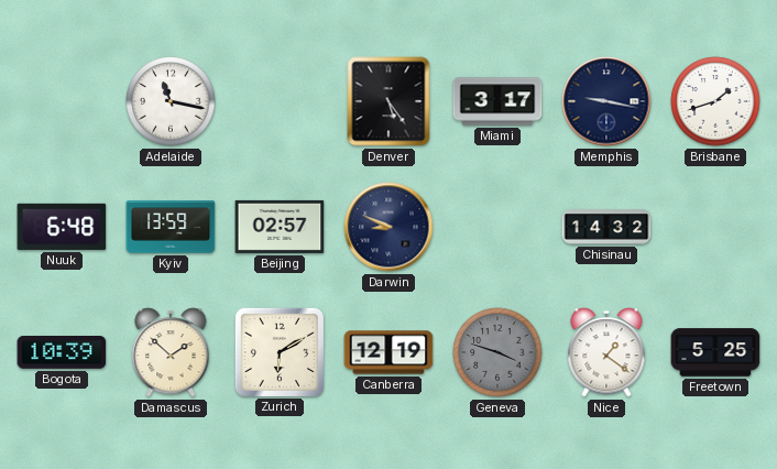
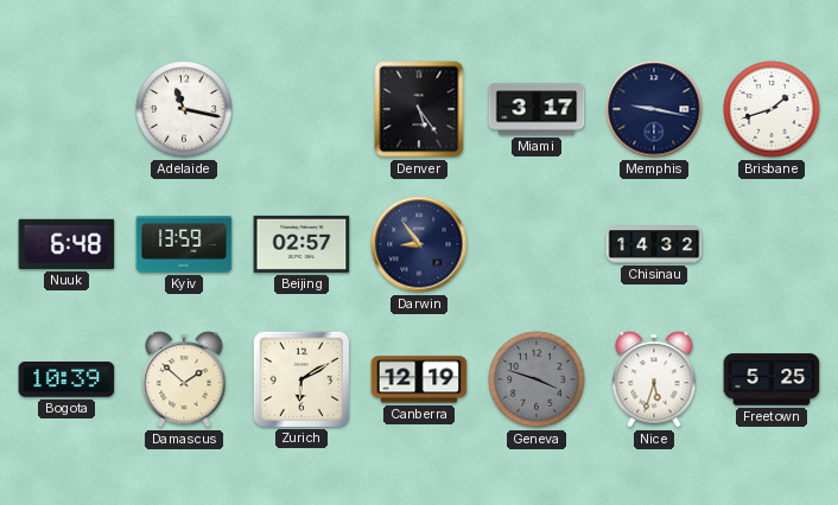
Darwin: 8:49 -> 8:54 (419, 244)
Nice: 1:21 -> 5:33 (654, 379)
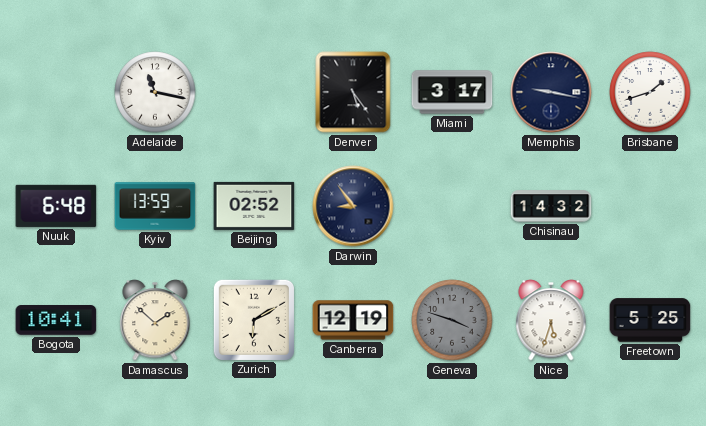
Beijing: 02:57 -> 02:52 (254, 206)
Bogota: 10:39 -> 10:41 (56, 321)
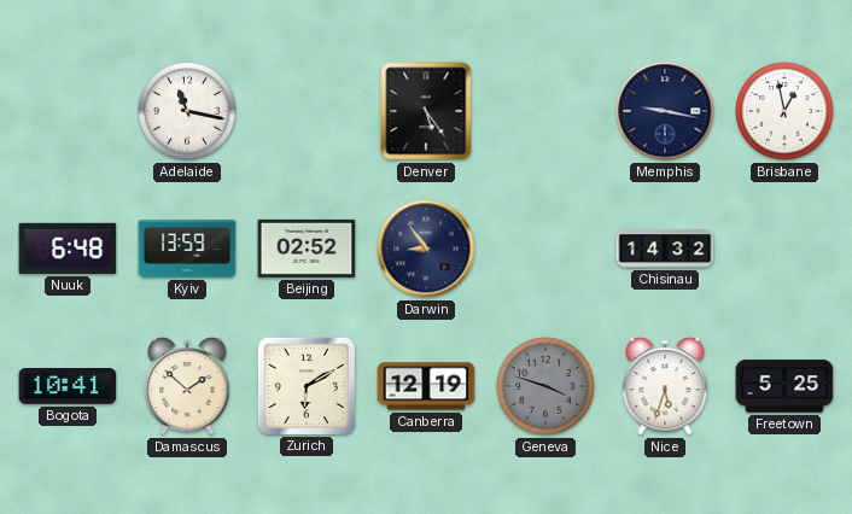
Miami: 3:17 -> none (452, 92)
Brisbane: 1:42 -> 12:58 (784, 111)
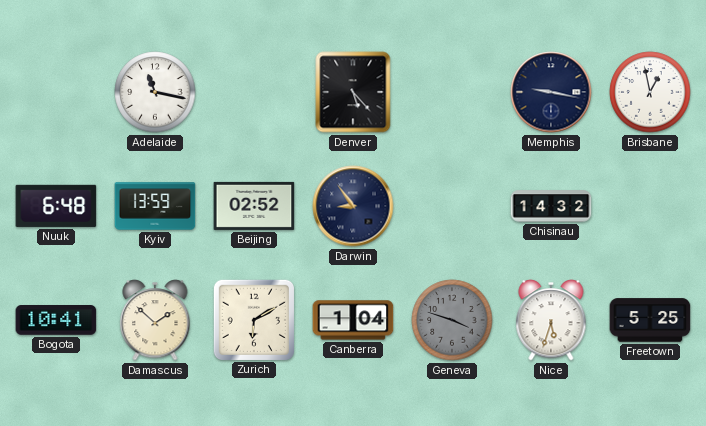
Denver: 5:24 -> 5:23 (353, 92)
Canberra: 12:19 -> 1:04 (353, 320)
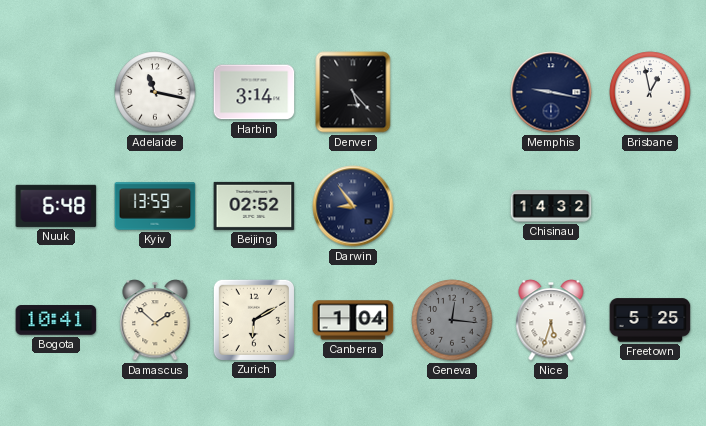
Harbin: none -> 3:14 (254, 92)
Geneva: 3:48 -> 12:16 (452, 320)
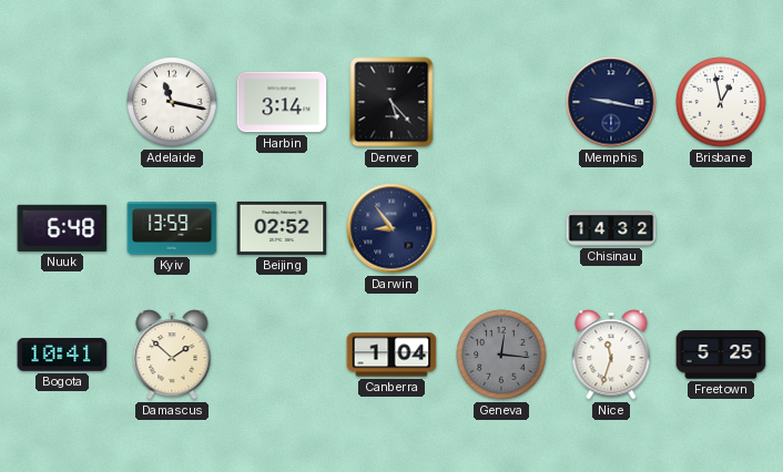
Zurich: 6:10 -> none (253, 319)
Nice: 5:33 -> 11:33 (611, 355)
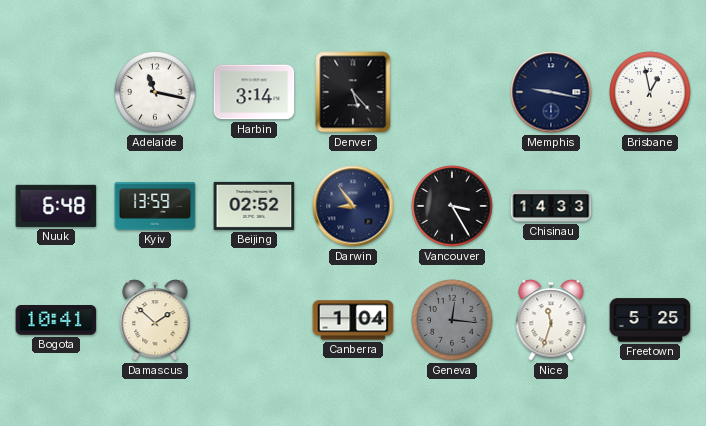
Vancouver: none -> 3:25 (452, 206)
Chisinau: 14:32 -> 14:33 (551, 206)
